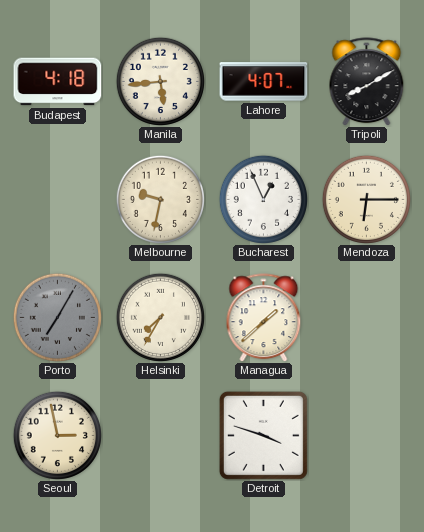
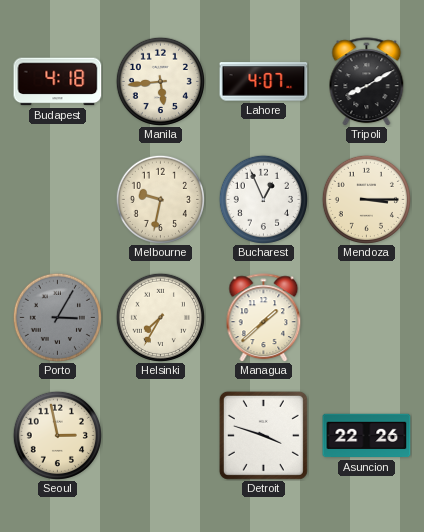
Mendoza: 6:15 -> 3:15 (366, 199)
Porto: 7:05 -> 3:05 (57, 317)
Asuncion: none -> 22:26 (367, 436)
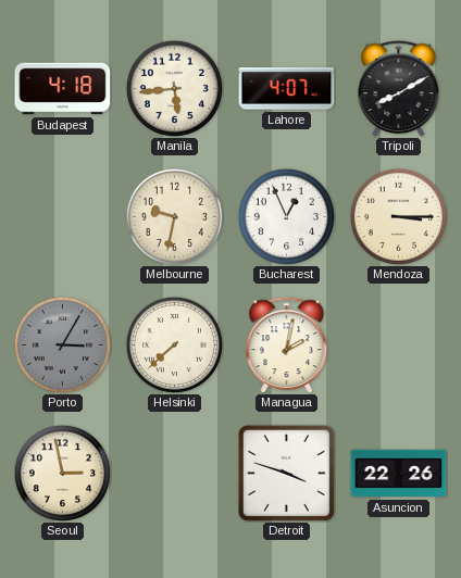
Helsinki: 7:35 -> 7:38 (174, 344)
Managua: 1:38 -> 2:02 (287, 345)
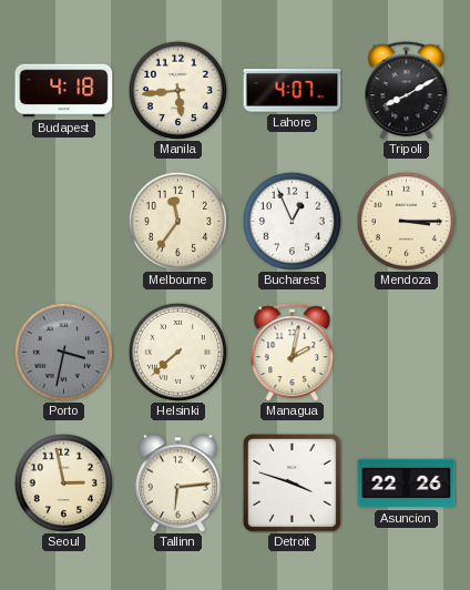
Melbourne: 9:32 -> 11:36 (177, 221)
Porto: 3:05 -> 3:32 (63, 352)
Tallinn: none -> 6:14 (177, 484)
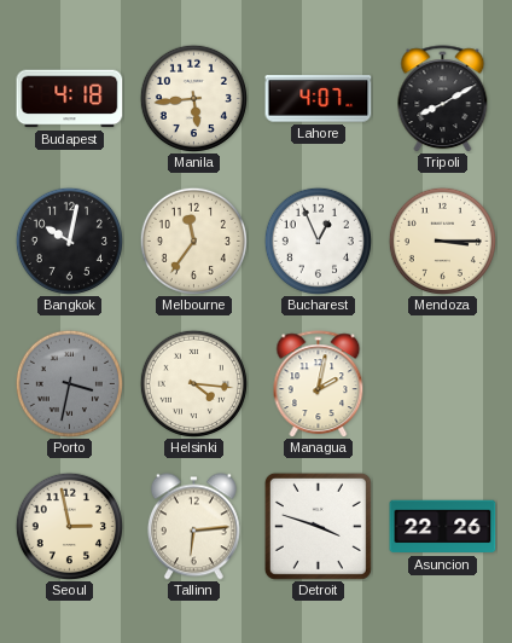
Bangkok: none -> 10:02 (69, 241)
Helsinki: 7:38 -> 4:16 (193, 383)
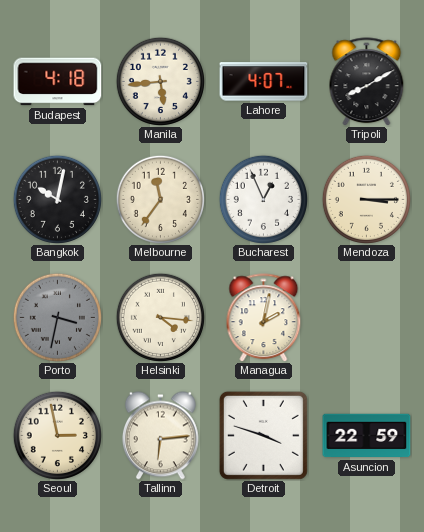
Asuncion: 22:26 -> 22:59 (367, 436)
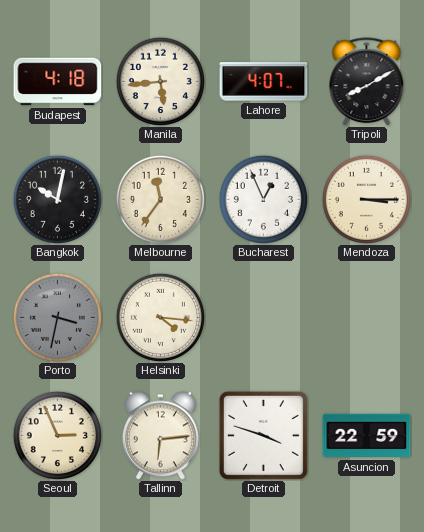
Managua: 2:02 -> none (264, 318)
Seoul: 2:58 -> 2:56 (57, 435)
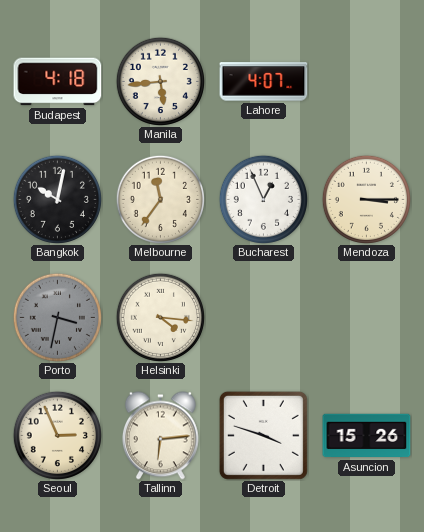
Tripoli: 8:10 -> none (367, 82)
Asuncion: 22:59 -> 15:26 (367, 436)
